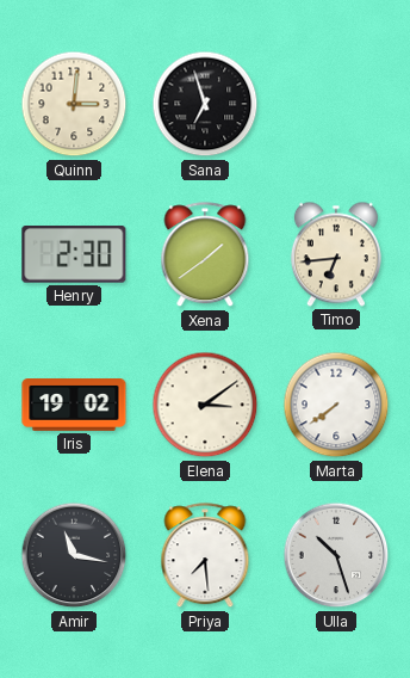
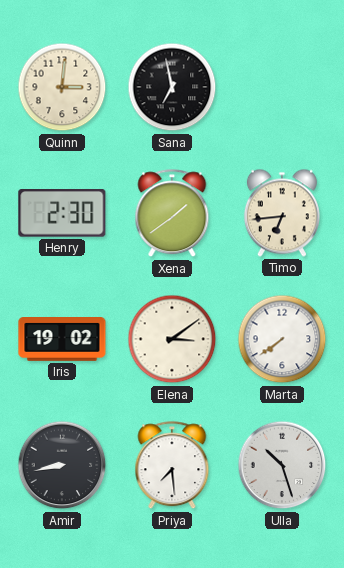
Sana: 6:57 -> 6:58 (172, 87)
Amir: 11:17 -> 8:43 (62, 465)
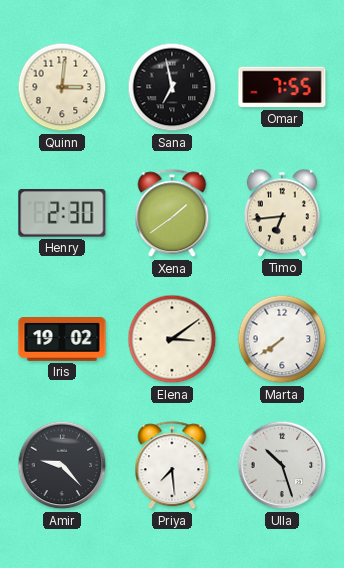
Omar: none -> 7:55 (282, 87)
Amir: 8:43 -> 9:23 (62, 465)
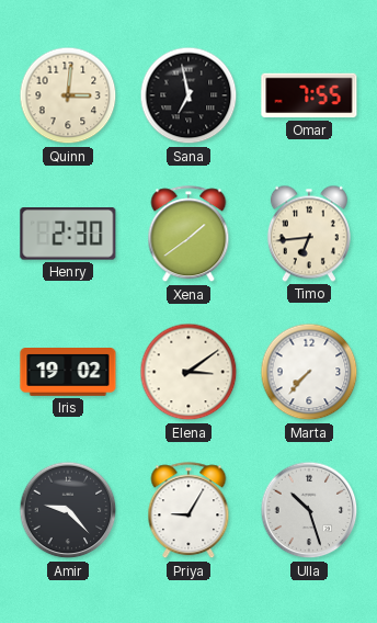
Marta: 7:39 -> 7:37 (309, 372)
Priya: 7:29 -> 9:05 (188, 511)
